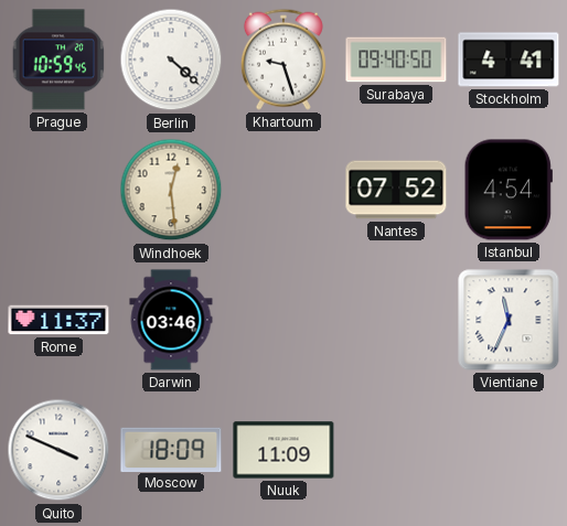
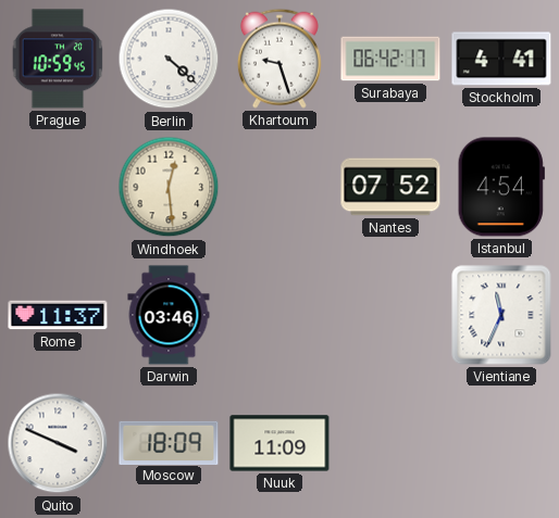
Surabaya: 09:40 -> 06:42 (390, 59)
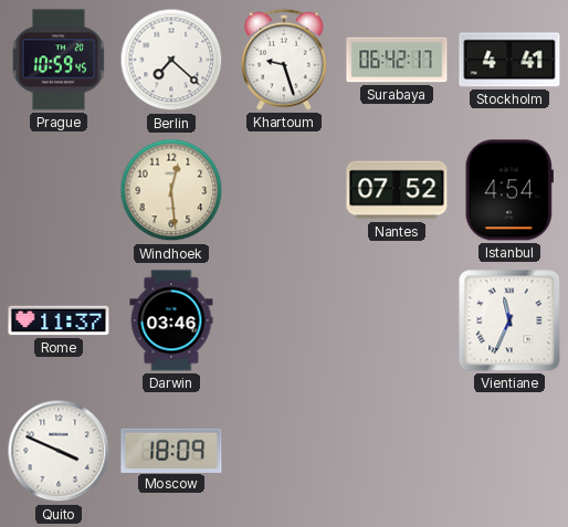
Berlin: 4:22 -> 7:22 (171, 60)
Nuuk: 11:09 -> none (279, 443)
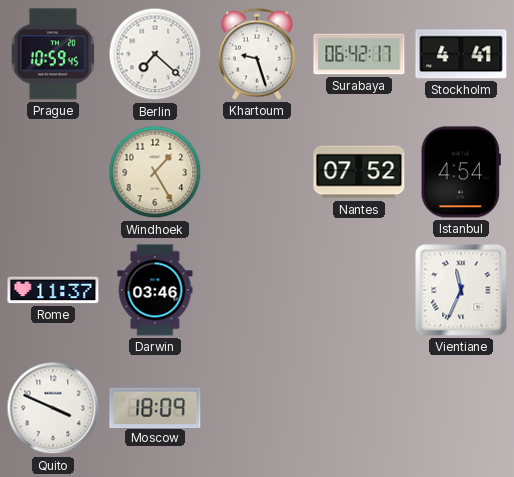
Windhoek: 12:29 -> 1:25 (155, 172)
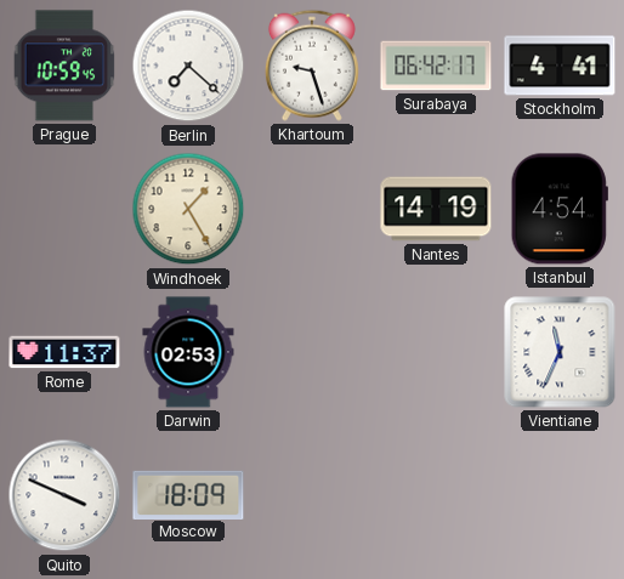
Nantes: 07:52 -> 14:19 (436, 209)
Darwin: 03:46 -> 02:53 (188, 352)
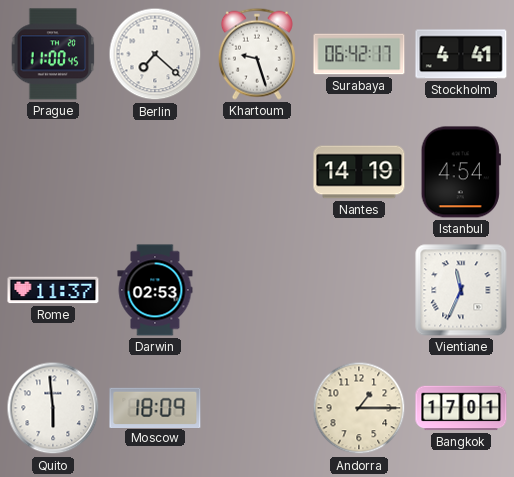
Prague: 10:59 -> 11:00 (53, 54)
Windhoek: 1:25 -> none (188, 209)
Quito: 3:49 -> 5:59 (53, 408)
Andorra: none -> 1:15 (359, 408)
Bangkok: none -> 17:01 (461, 408)
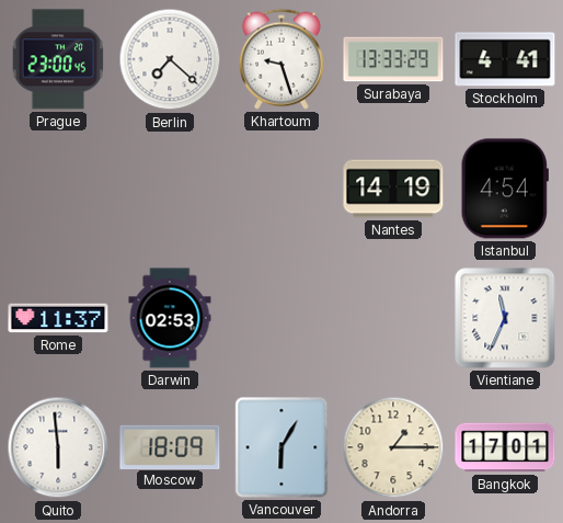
Prague: 11:00 -> 23:00 (58, 59)
Surabaya: 06:42 -> 13:33 (393, 59)
Vancouver: none -> 6:05 (281, 447)
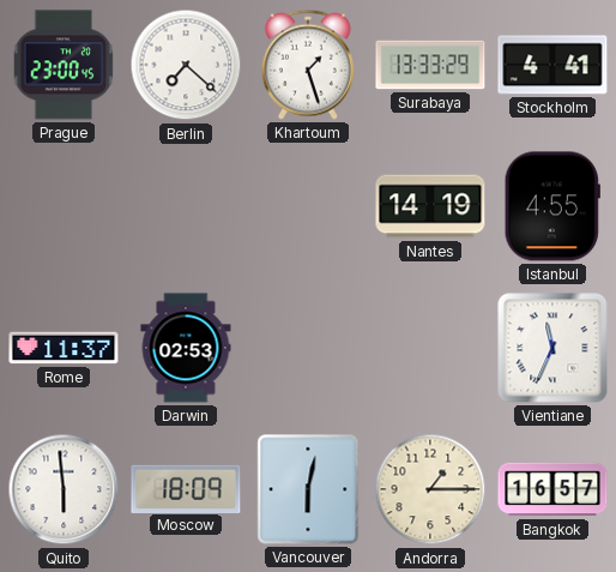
Khartoum: 9:27 -> 1:27 (308, 65)
Istanbul: 4:54 -> 4:55 (552, 206)
Vancouver: 6:05 -> 6:02 (308, 489)
Bangkok: 17:01 -> 16:57 (552, 489)
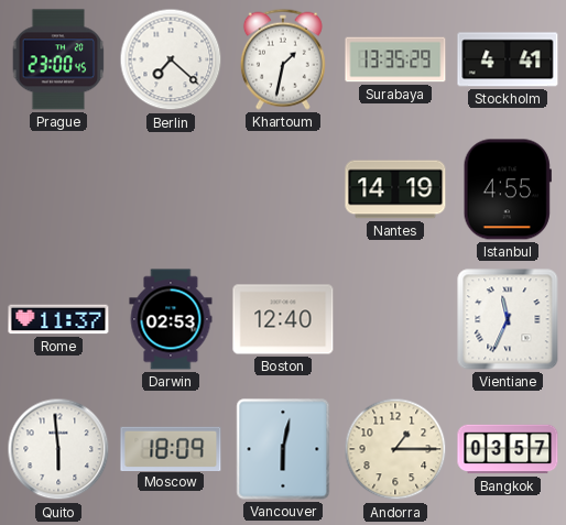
Khartoum: 1:27 -> 1:32 (283, 59)
Surabaya: 13:33 -> 13:35 (395, 59)
Boston: none -> 12:40 (283, 319)
Bangkok: 16:57 -> 03:57 (508, 449)
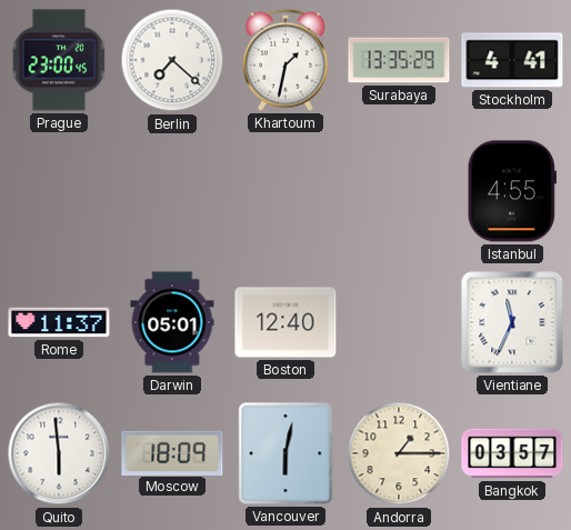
Nantes: 14:19 -> none (395, 189)
Darwin: 02:53 -> 05:01 (172, 322)
